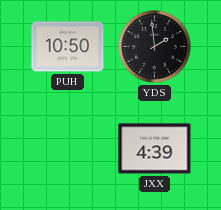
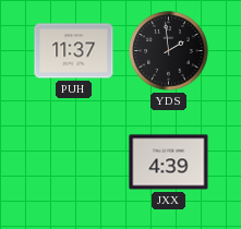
PUH: 10:50 -> 11:37 (74, 51)
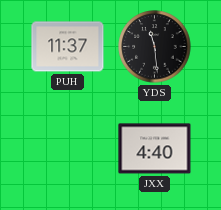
YDS: 1:59 -> 11:29 (155, 47)
JXX: 4:39 -> 4:40 (155, 149)
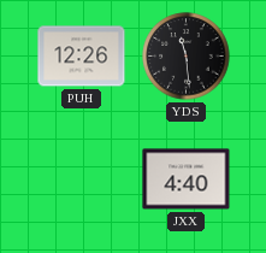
PUH: 11:37 -> 12:26 (82, 57)
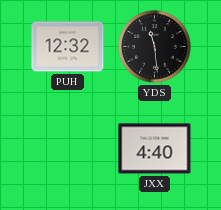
PUH: 12:26 -> 12:32 (68, 47)
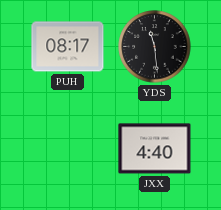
PUH: 12:32 -> 08:17 (68, 47)
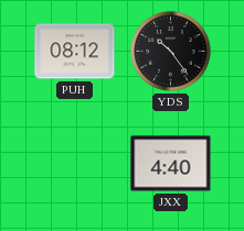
PUH: 08:17 -> 08:12 (75, 52)
YDS: 11:29 -> 10:24 (171, 52)
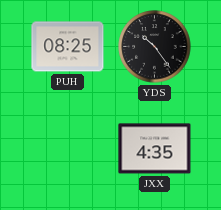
PUH: 08:12 -> 08:25 (68, 47)
JXX: 4:40 -> 4:35 (155, 149)
